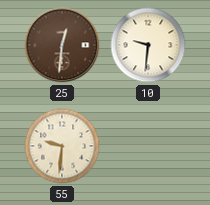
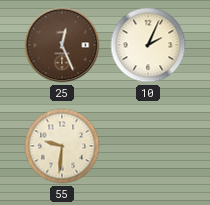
25: 12:31 -> 12:26 (62, 45)
10: 9:31 -> 2:04 (148, 45)
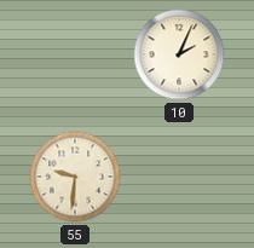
25: 12:26 -> none (62, 45)
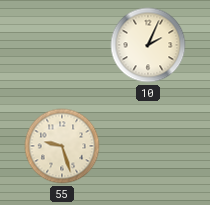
55: 9:31 -> 9:27 (62, 146)
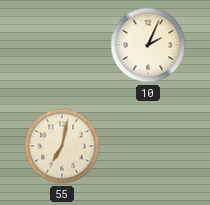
55: 9:27 -> 7:02 (62, 146)
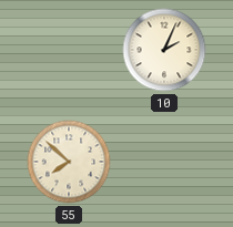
55: 7:02 -> 7:52 (69, 162)
